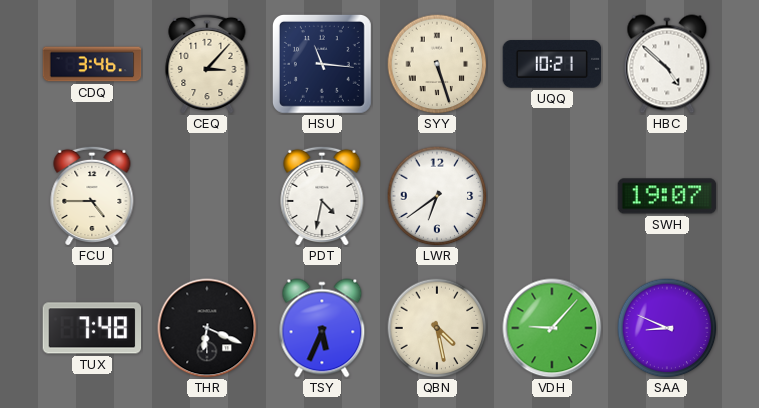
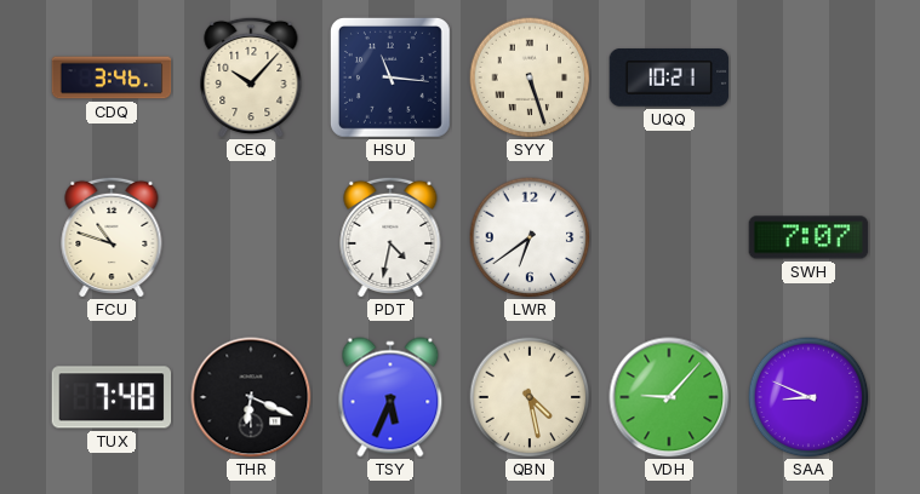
CEQ: 3:07 -> 10:07 (251, 77)
HBC: 4:52 -> none (667, 64)
FCU: 4:45 -> 10:48 (112, 237)
SWH: 19:07 -> 7:07 (808, 237)
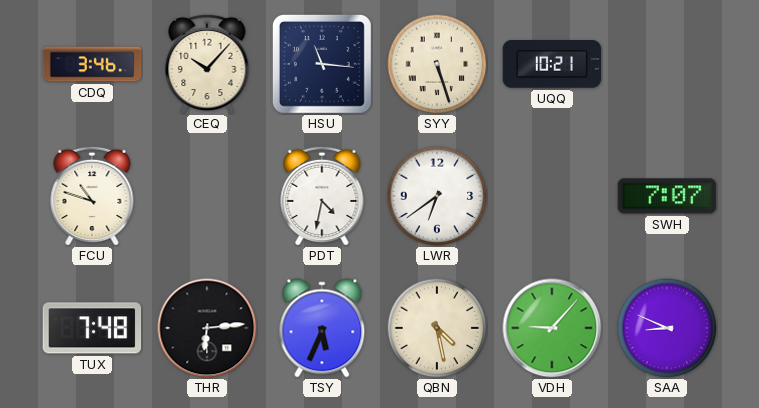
THR: 6:19 -> 6:14 (207, 328)
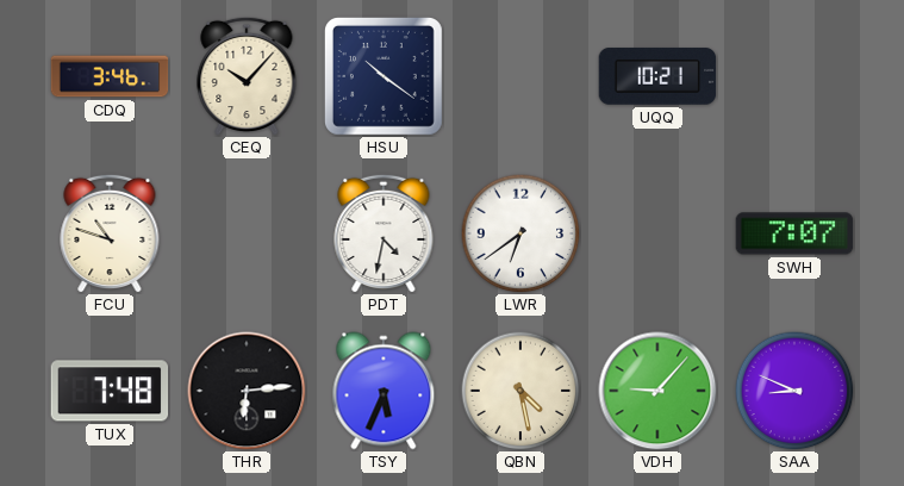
HSU: 11:16 -> 10:21 (384, 76)
SYY: 5:27 -> none (437, 64)
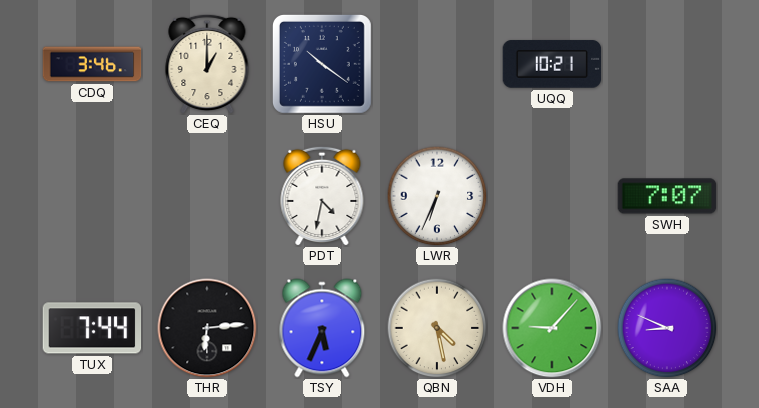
CEQ: 10:07 -> 1:00 (207, 64)
FCU: 10:48 -> none (110, 233)
LWR: 6:39 -> 6:34 (437, 196)
TUX: 7:48 -> 7:44 (92, 328)
